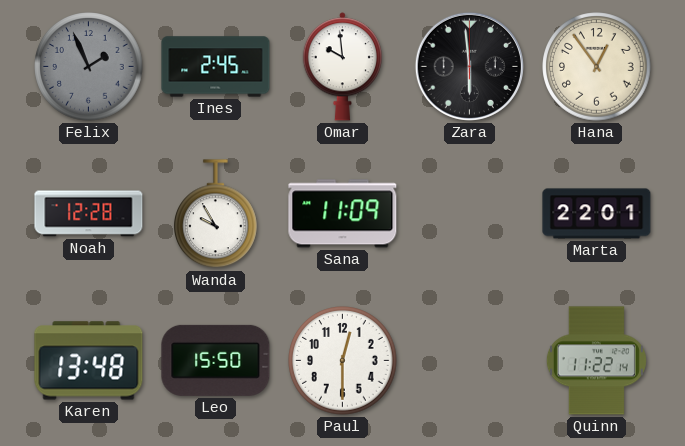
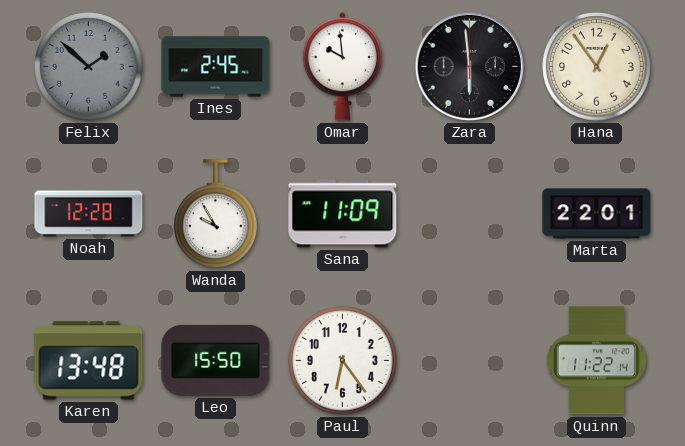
Felix: 1:56 -> 1:52 (89, 67)
Paul: 12:30 -> 6:24 (343, 361)
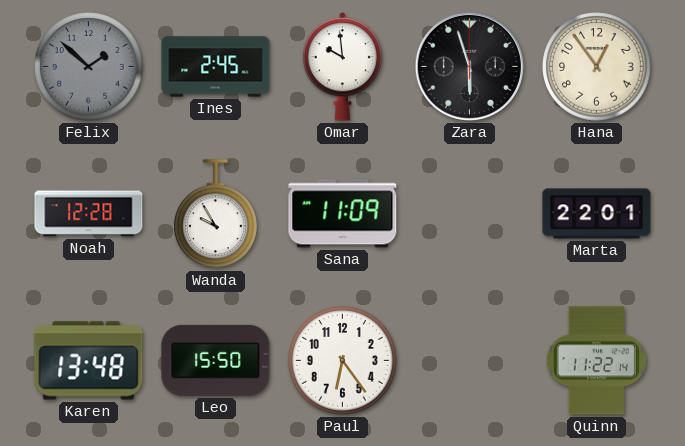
Zara: 5:59 -> 5:57 (469, 66)
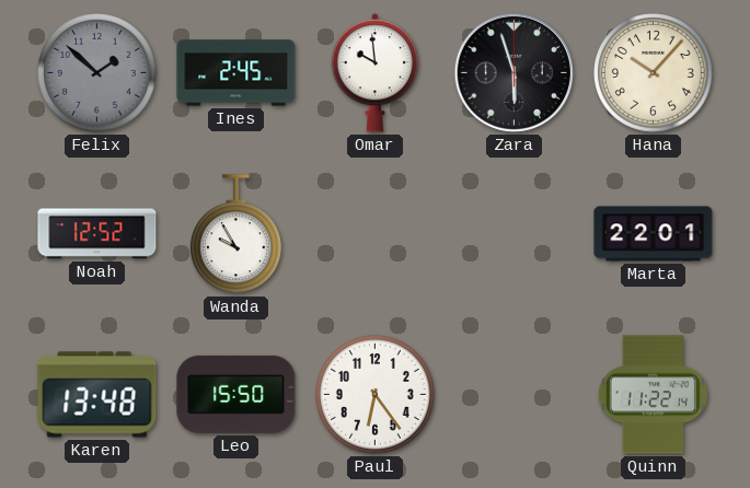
Hana: 12:54 -> 10:07 (654, 73)
Noah: 12:28 -> 12:52 (97, 234)
Sana: 11:09 -> none (343, 214)
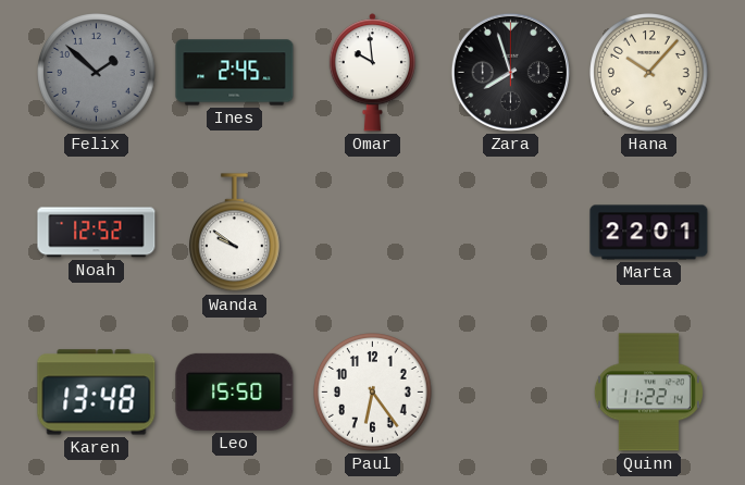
Zara: 5:57 -> 7:57 (510, 72)
Wanda: 9:55 -> 9:51 (235, 233)
